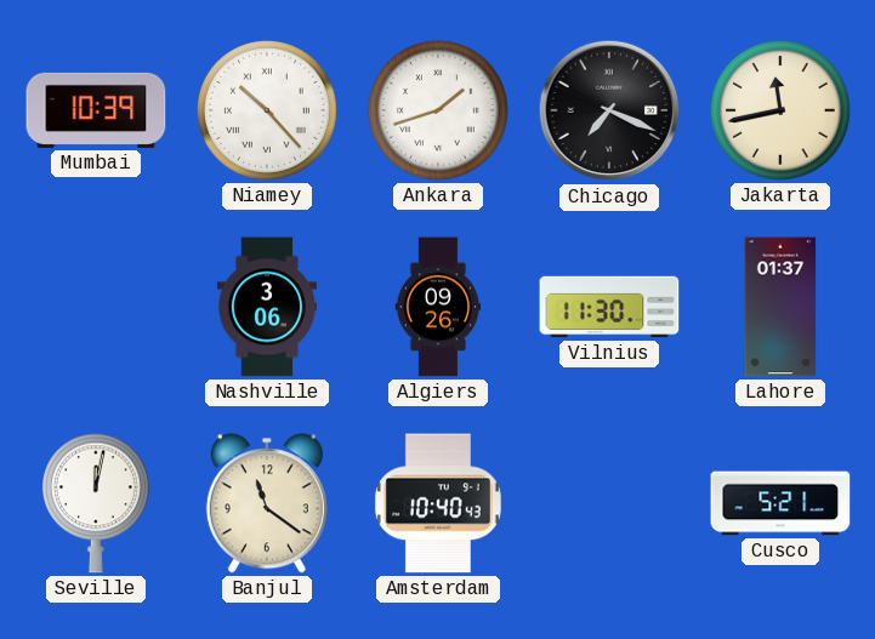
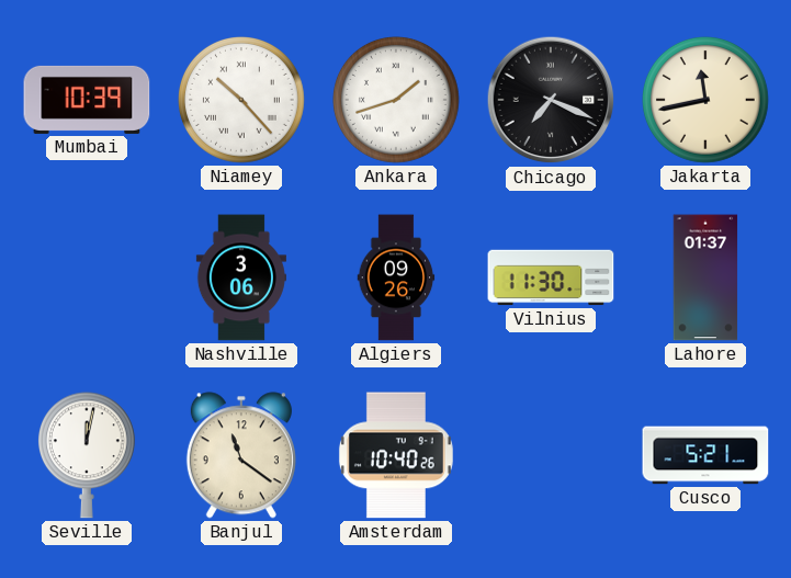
Amsterdam: 10:40:43 -> 10:40:26 (396, 455)
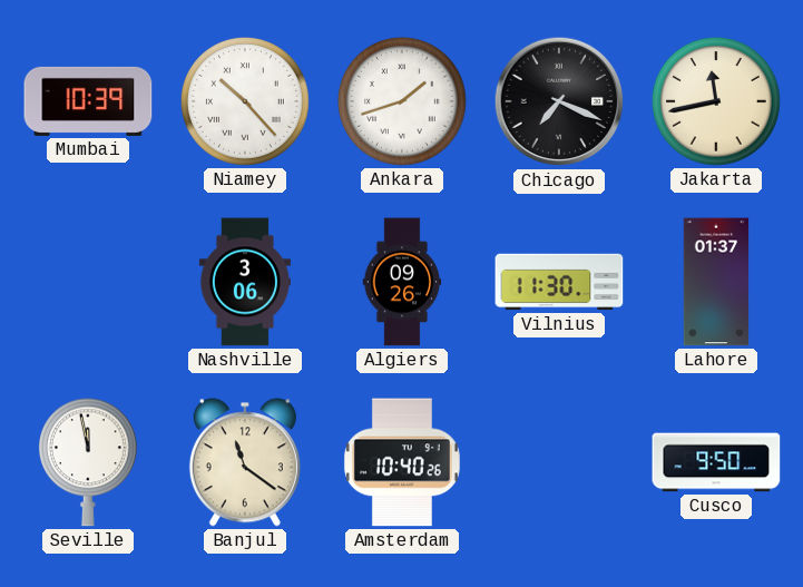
Seville: 12:02 -> 11:58 (88, 462)
Cusco: 5:21 -> 9:50 (716, 462)
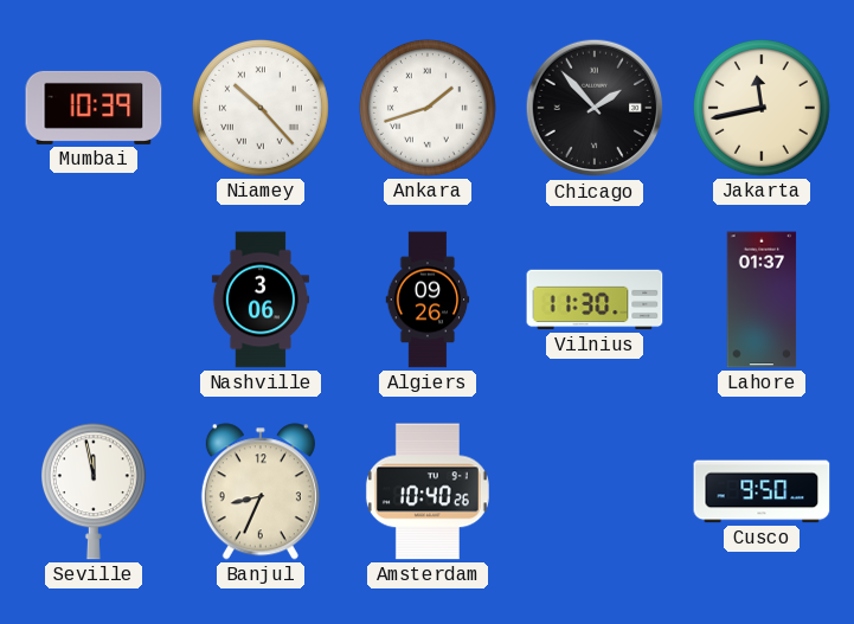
Chicago: 7:19 -> 1:53 (595, 108)
Banjul: 11:21 -> 8:34 (261, 491)
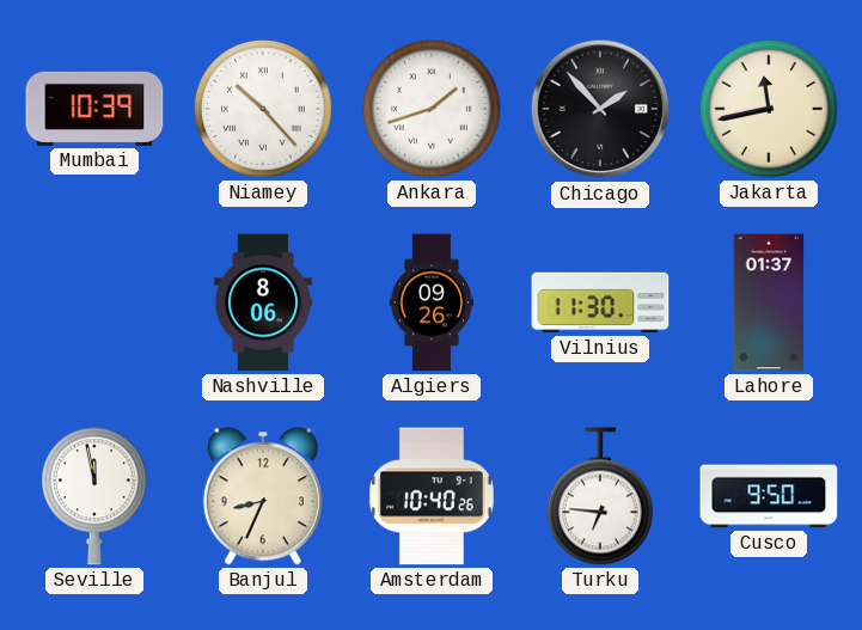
Nashville: 3:06 -> 8:06 (263, 302)
Turku: none -> 6:46 (600, 496)
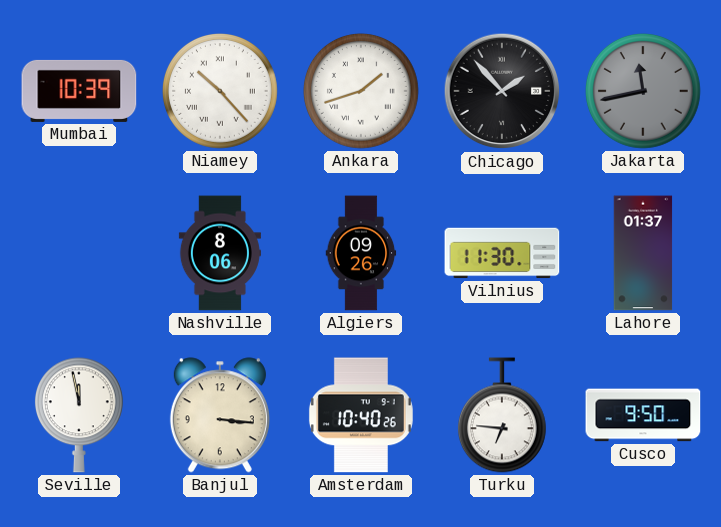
Jakarta dial: cream -> grey (644, 92)
Banjul: 8:34 -> 3:16 (220, 415)
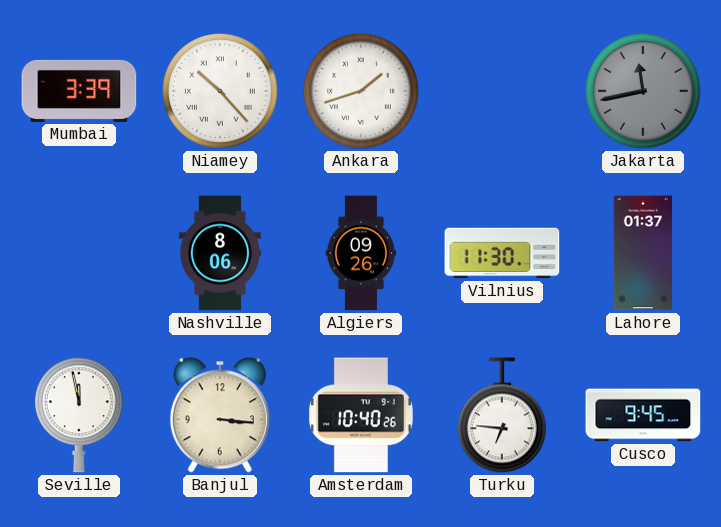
Mumbai: 10:39 -> 3:39 (79, 91)
Chicago: 1:53 -> none (502, 91)
Cusco: 9:50 -> 9:45 (643, 415)
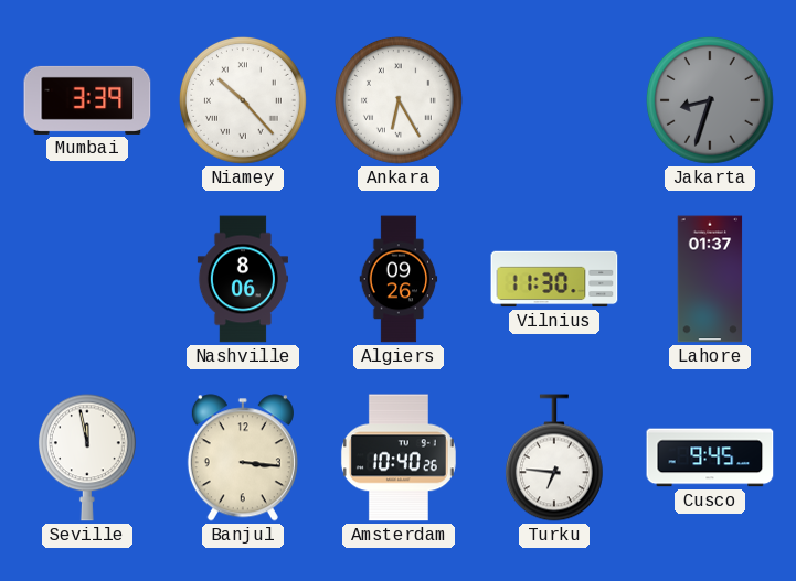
Ankara: 1:42 -> 6:25 (400, 101)
Jakarta: 11:43 -> 8:33 (711, 101)
